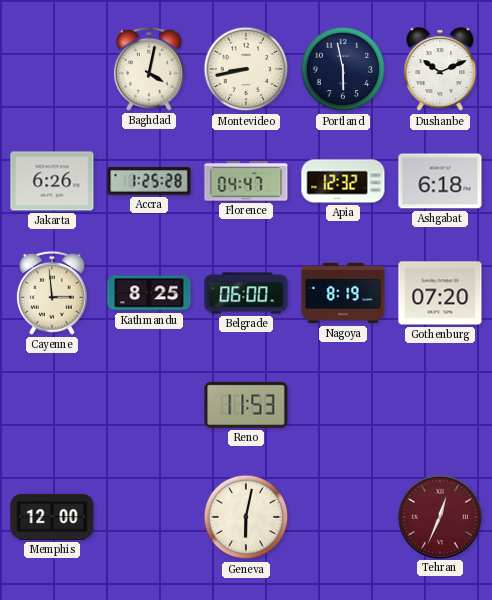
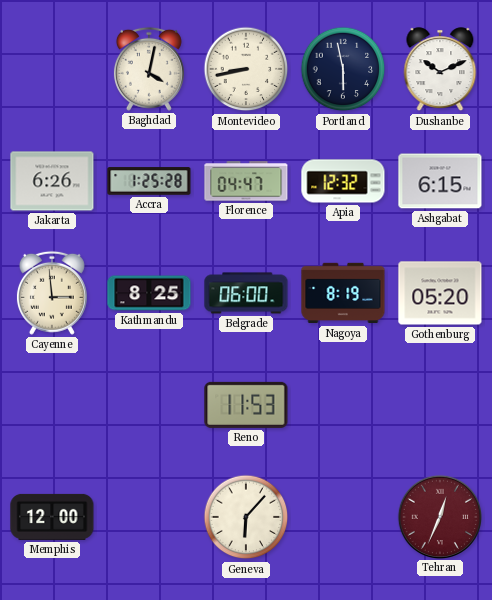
Ashgabat: 6:18 -> 6:15 (440, 181)
Gothenburg: 07:20 -> 05:20 (440, 293)
Geneva: 6:02 -> 6:07 (246, 517)
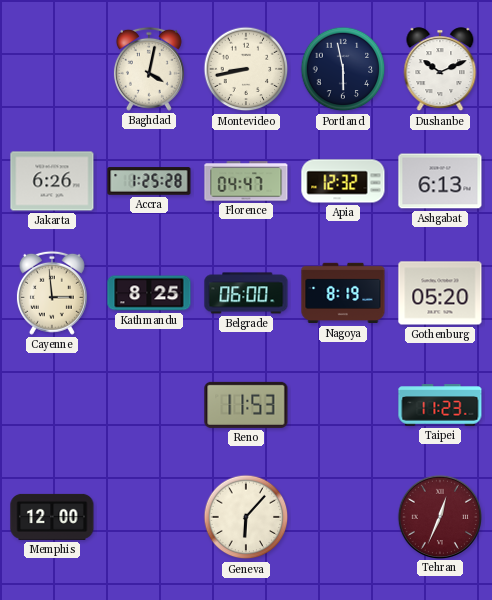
Ashgabat: 6:15 -> 6:13 (440, 181)
Taipei: none -> 11:23 (440, 405)
